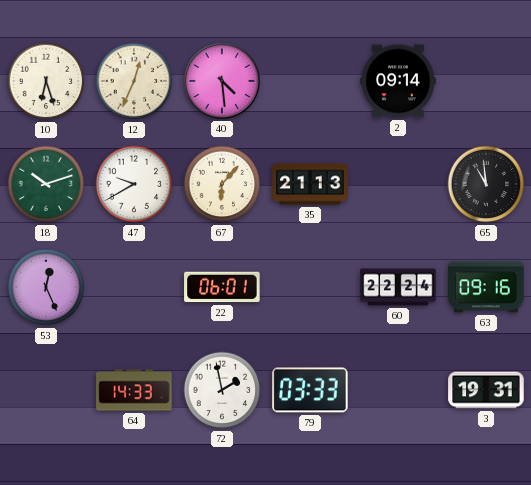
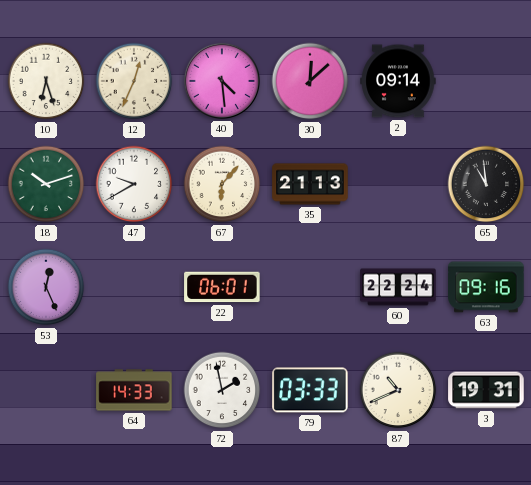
30: none -> 12:08 (310, 81)
87: none -> 10:41 (398, 390)
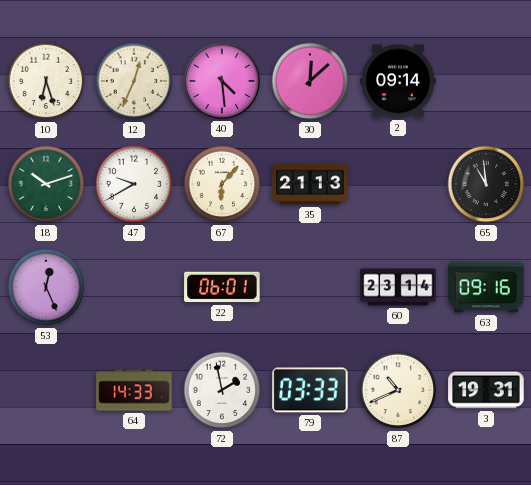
60: 22:24 -> 23:14 (398, 287)
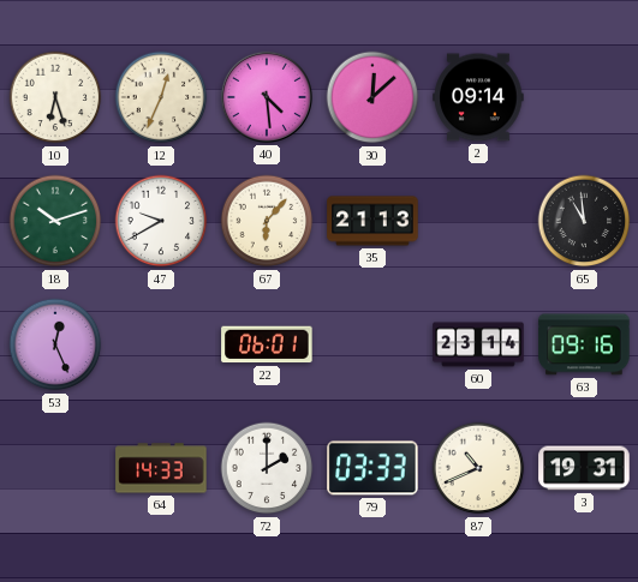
72: 1:58 -> 2:00 (267, 468)
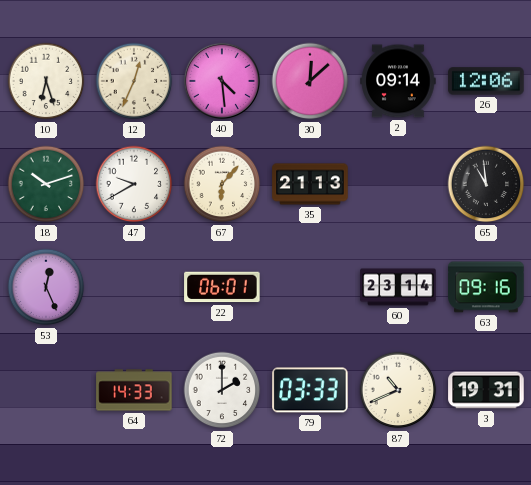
26: none -> 12:06 (486, 81)
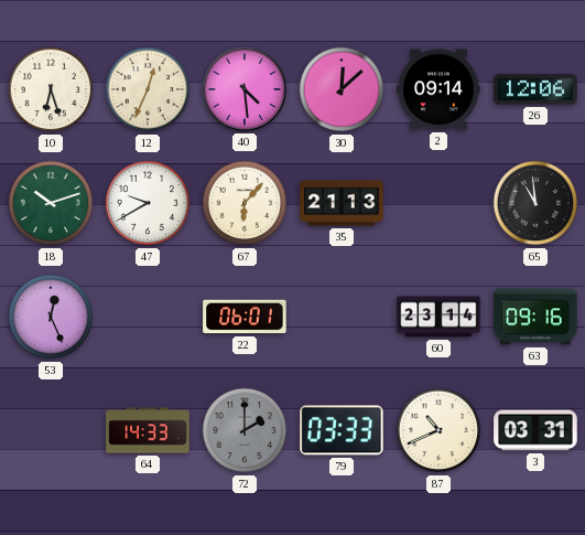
72 dial: white -> grey (245, 430)
3: 19:31 -> 03:31 (535, 430)
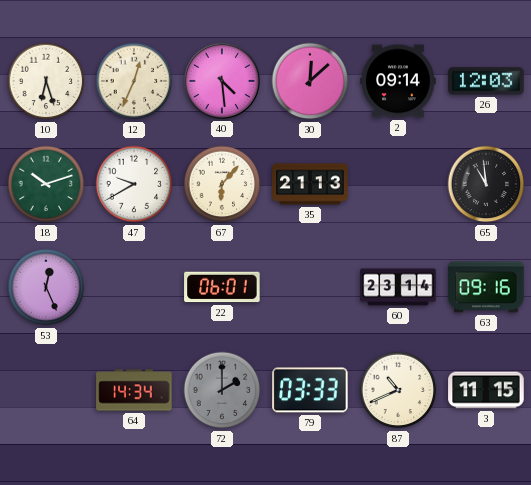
26: 12:06 -> 12:03 (486, 81)
64: 14:33 -> 14:34 (134, 390)
3: 03:31 -> 11:15 (486, 390)
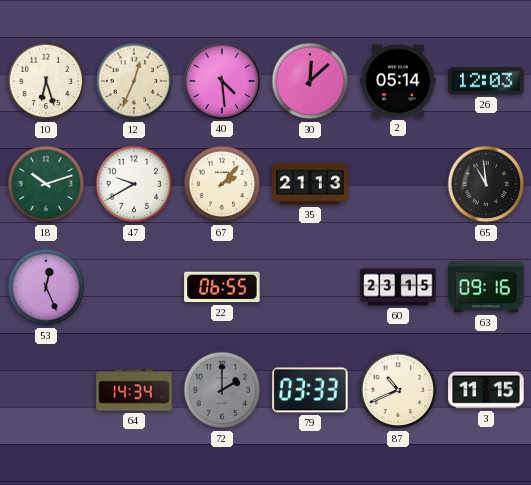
2: 09:14 -> 05:14 (398, 81)
67: 6:07 -> 2:07 (222, 184)
22: 06:01 -> 06:55 (222, 287)
60: 23:14 -> 23:15 (398, 287)
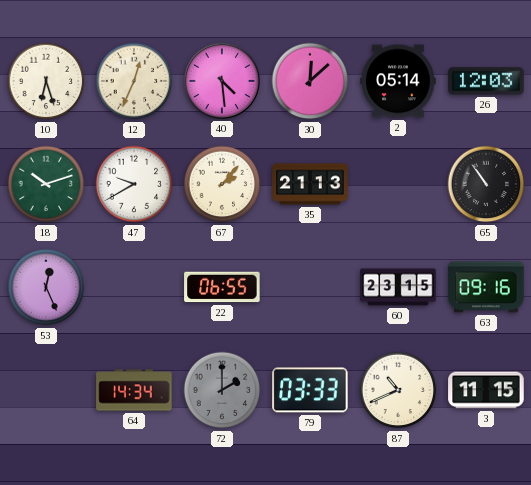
65: 10:59 -> 10:54 (486, 184)
